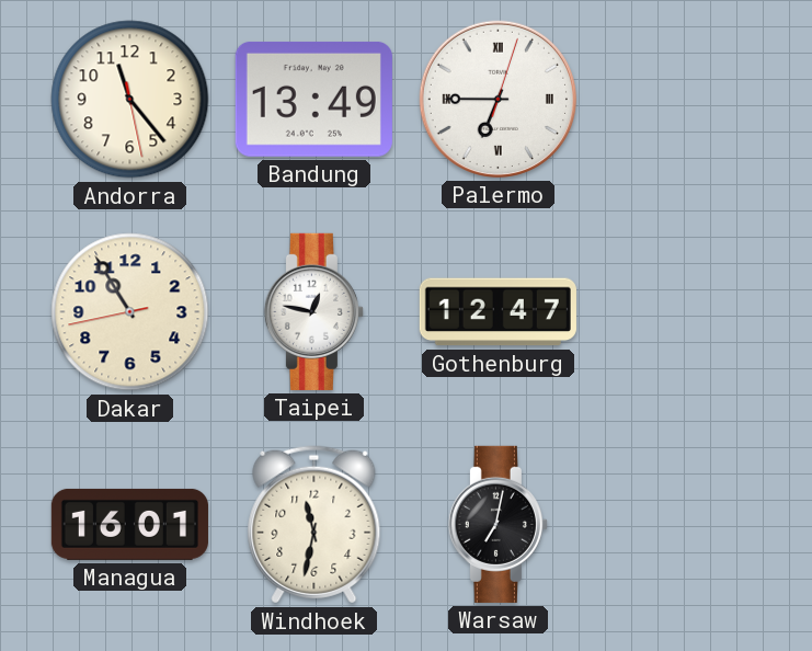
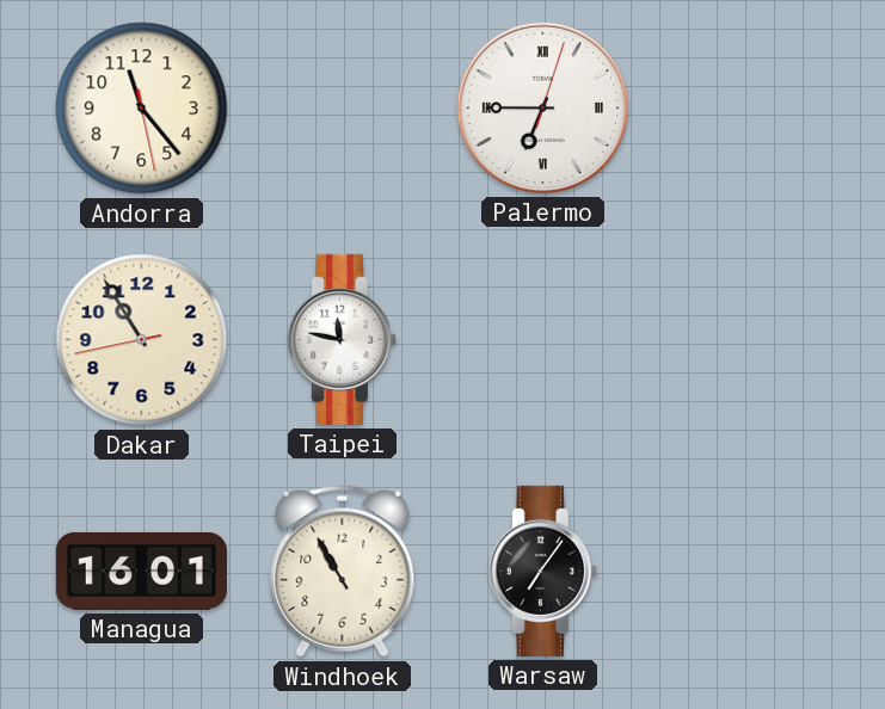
Bandung: 13:49 -> none (313, 99)
Taipei: 12:47 -> 11:47 (342, 339)
Gothenburg: 12:47 -> none (498, 312)
Windhoek: 11:32 -> 10:55 (343, 572)
Warsaw: 7:02 -> 7:06 (542, 571)
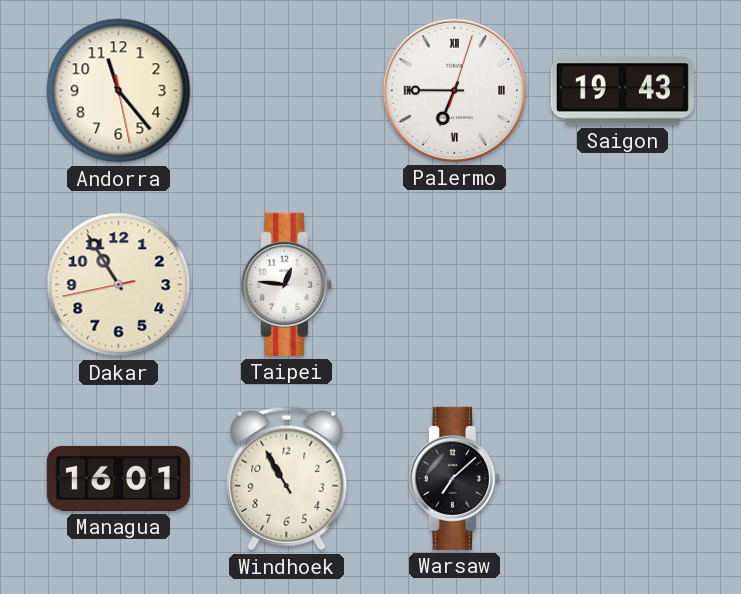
Saigon: none -> 19:43 (622, 91)
Taipei: 11:47 -> 12:46 (286, 284)
Warsaw: 7:06 -> 7:08 (454, 478)
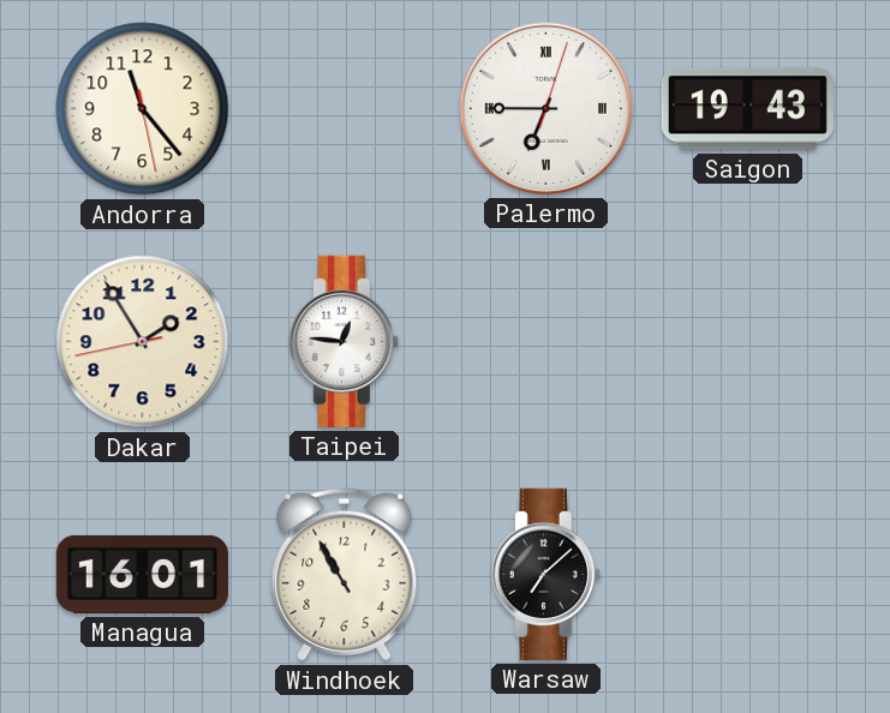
Dakar: 10:54 -> 1:54 (143, 342)
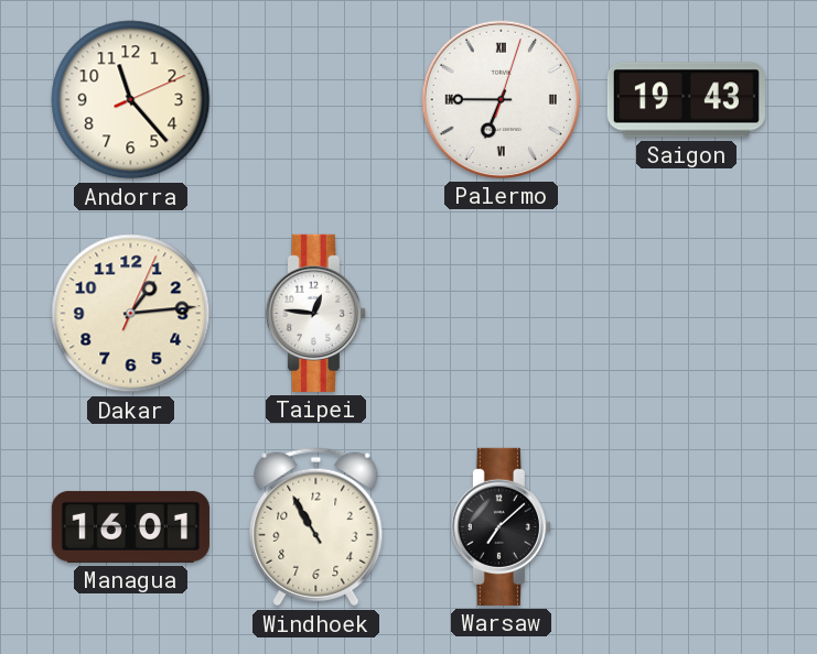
Andorra: 11:23:28 -> 11:23:11 (131, 100)
Dakar: 1:54 -> 1:14 (131, 314)
